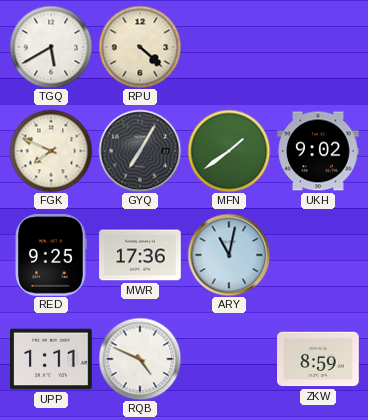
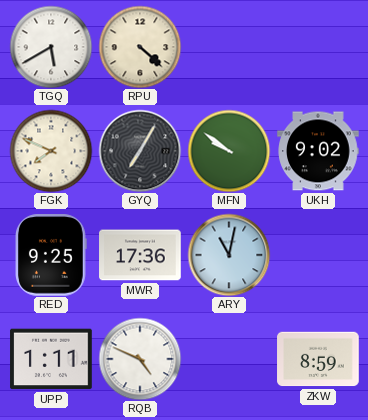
MFN: 1:39 -> 9:51 (229, 151)
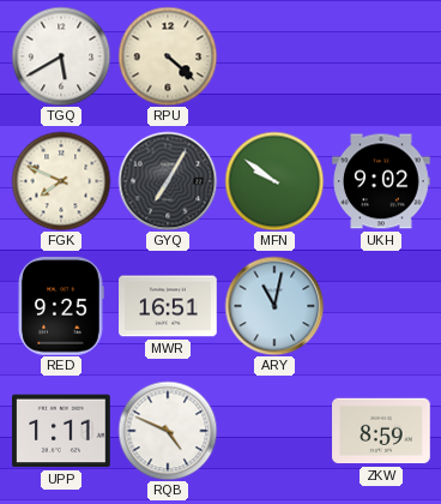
MWR: 17:36 -> 16:51 (168, 306)
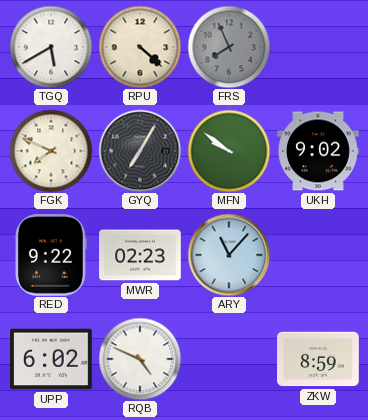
FRS: none -> 7:56 (229, 47)
RED: 9:25 -> 9:22 (51, 255)
MWR: 16:51 -> 02:23 (140, 255)
ARY: 11:02 -> 11:07 (229, 255)
UPP: 1:11 -> 6:02 (51, 359)
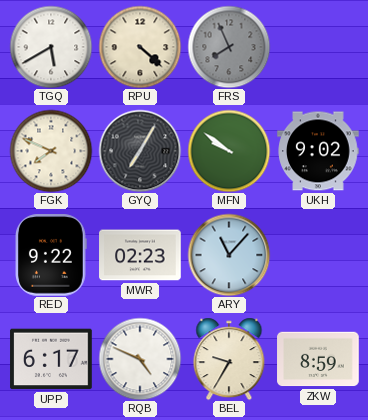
UPP: 6:02 -> 6:17 (51, 359)
BEL: none -> 9:35 (229, 359)
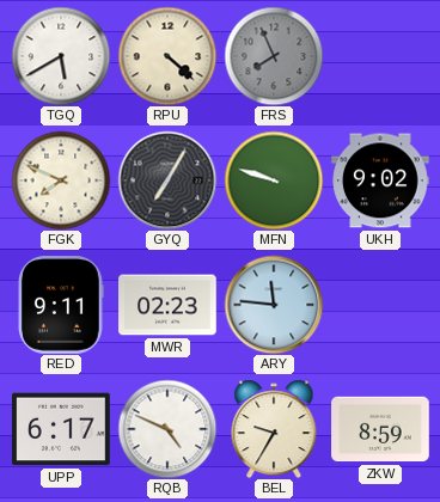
MFN: 9:51 -> 9:48 (274, 180)
RED: 9:22 -> 9:11 (61, 305)
ARY: 11:07 -> 11:46 (274, 305)
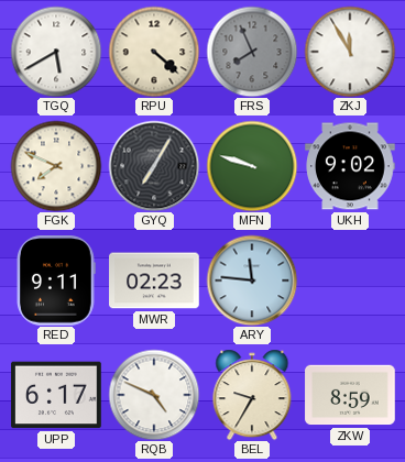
ZKJ: none -> 11:55 (350, 52)
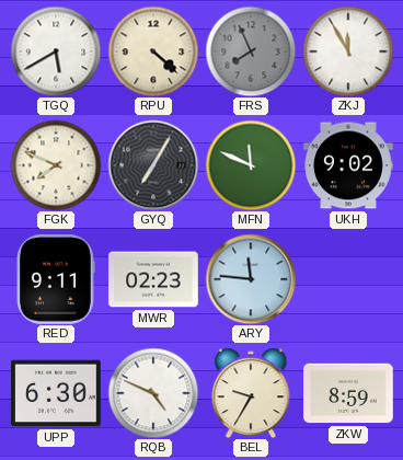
MFN: 9:48 -> 11:49 (251, 165)
UPP: 6:17 -> 6:30 (56, 393)
